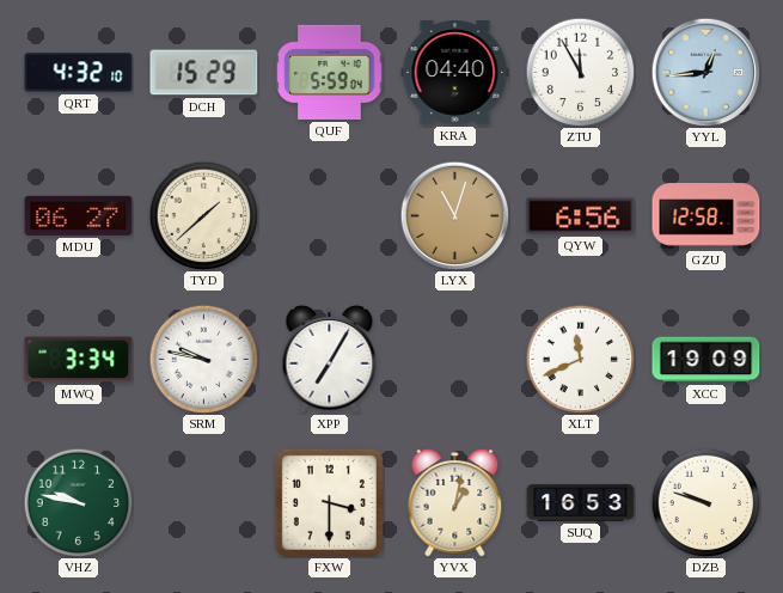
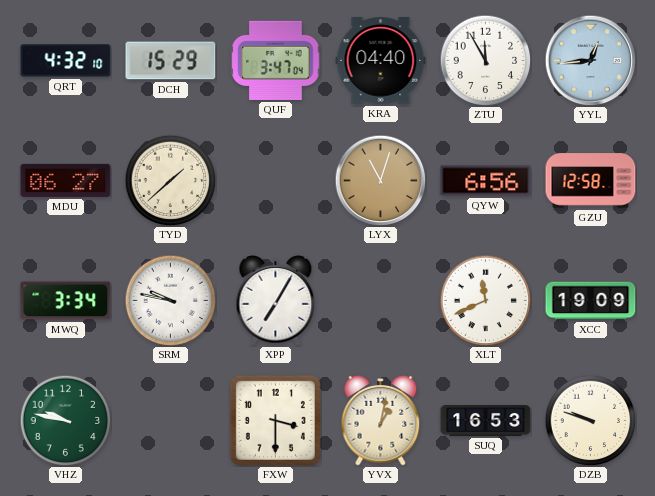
QUF: 5:59 -> 3:47 (276, 60)
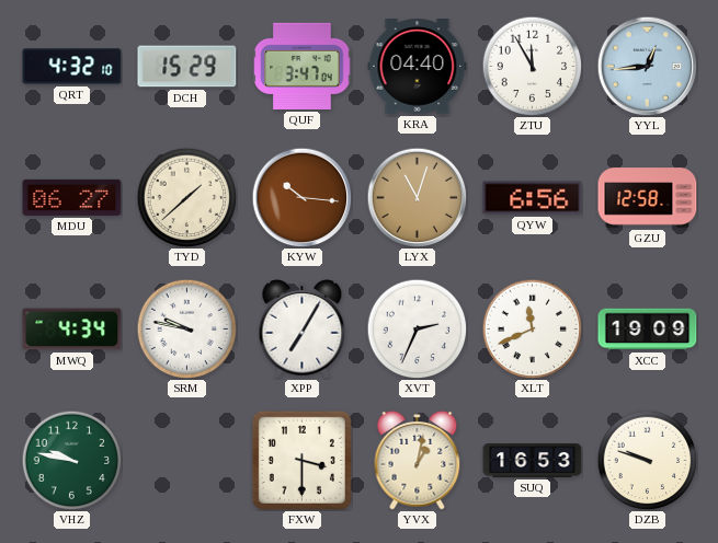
KYW: none -> 10:16 (301, 197)
MWQ: 3:34 -> 4:34 (72, 330)
XVT: none -> 2:34 (417, 328)
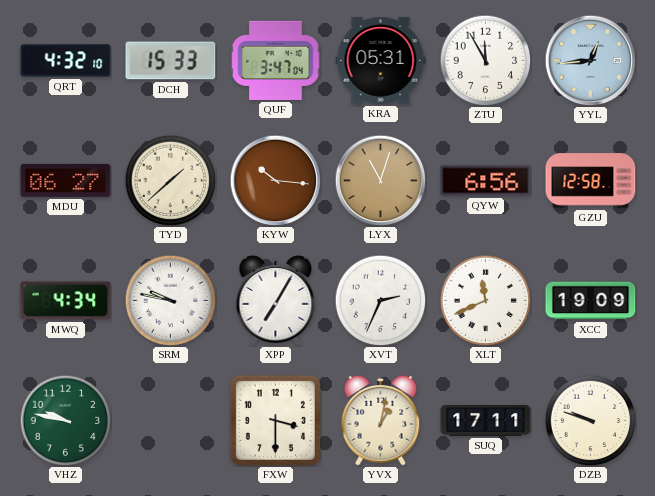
DCH: 15:29 -> 15:33 (171, 61)
KRA: 04:40 -> 05:31 (381, 61)
SUQ: 16:53 -> 17:11 (486, 421)
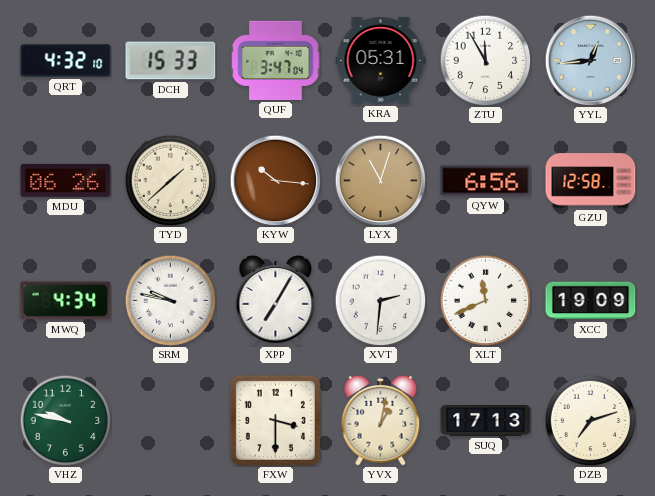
MDU: 06:27 -> 06:26 (66, 180)
XVT: 2:34 -> 2:31 (380, 300)
SUQ: 17:11 -> 17:13 (486, 421)
DZB: 9:48 -> 7:12 (590, 420)
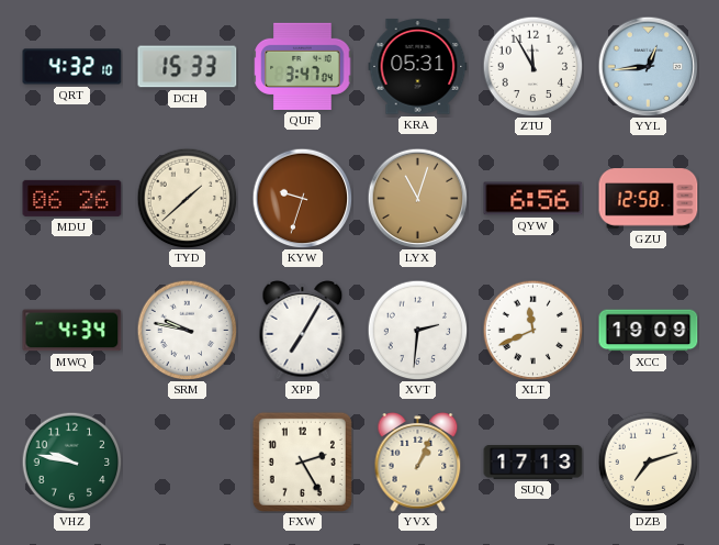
KYW: 10:16 -> 9:33 (302, 198)
FXW: 3:30 -> 2:25 (302, 461)
YVX: 1:02 -> 1:04 (418, 463)
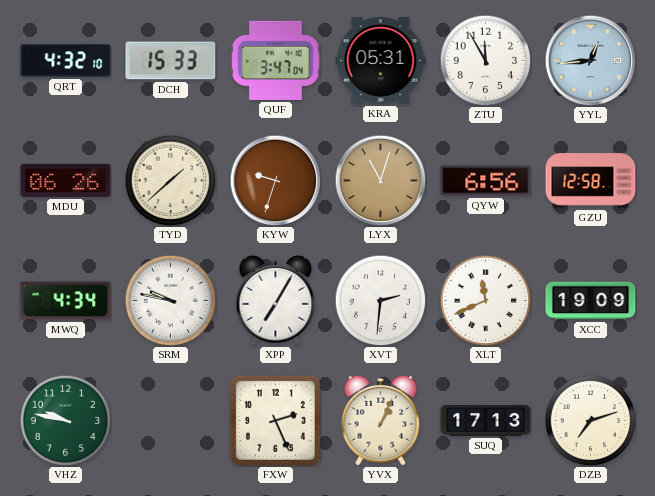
FXW: 2:25 -> 2:26 (275, 420)
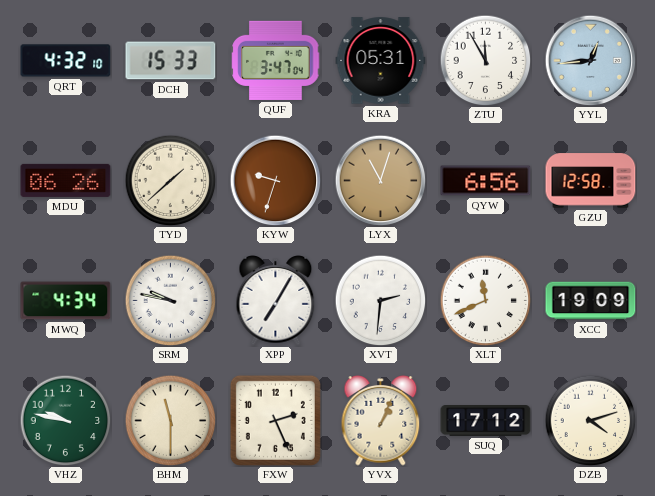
BHM: none -> 11:30 (170, 420)
SUQ: 17:13 -> 17:12 (486, 421)
DZB: 7:12 -> 4:12 (590, 420)
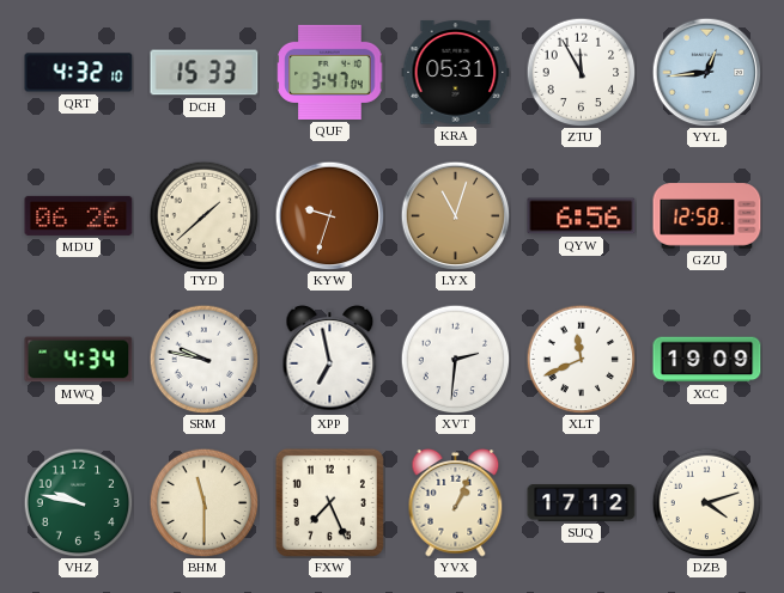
XPP: 7:05 -> 6:58 (330, 360)
FXW: 2:26 -> 7:26 (329, 502)
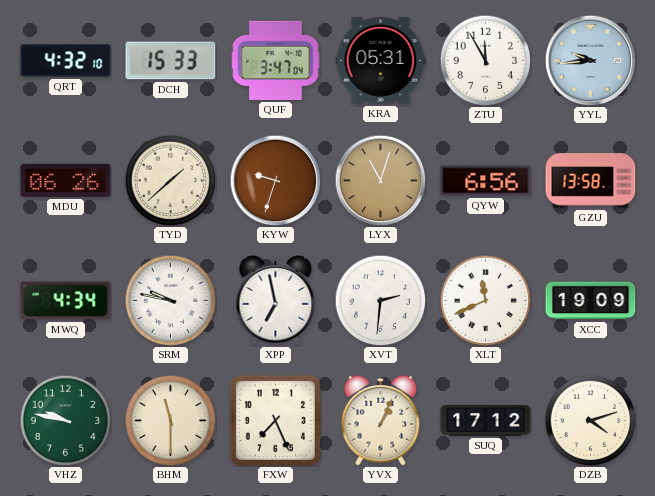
YYL: 12:44 -> 9:44 (590, 60)
GZU: 12:58 -> 13:58 (591, 181)
